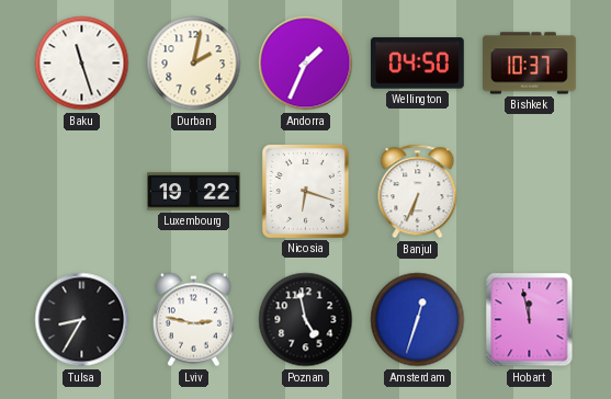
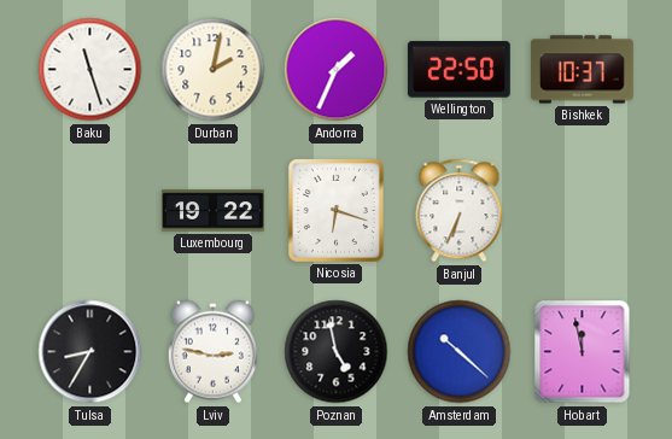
Wellington: 04:50 -> 22:50 (458, 70)
Amsterdam: 12:33 -> 10:22 (460, 352)
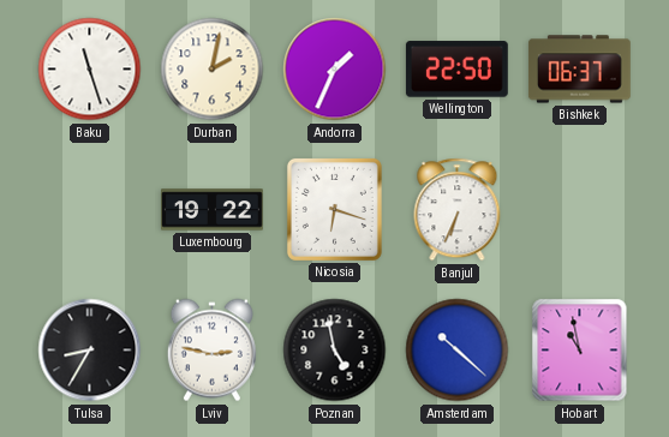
Bishkek: 10:37 -> 06:37 (579, 70)
Hobart: 11:58 -> 10:58 (580, 351)
